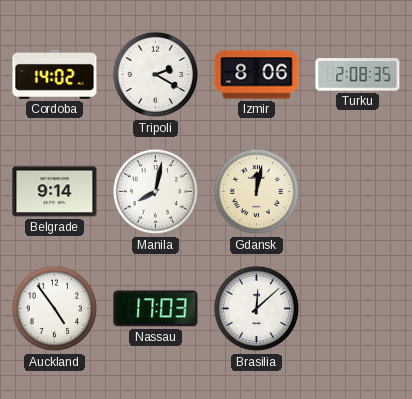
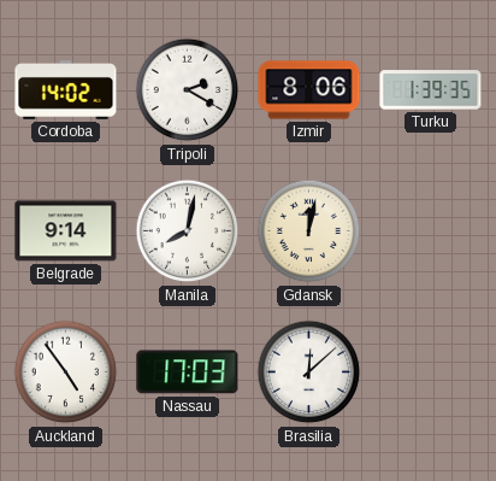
Turku: 2:08 -> 1:39 (431, 90)
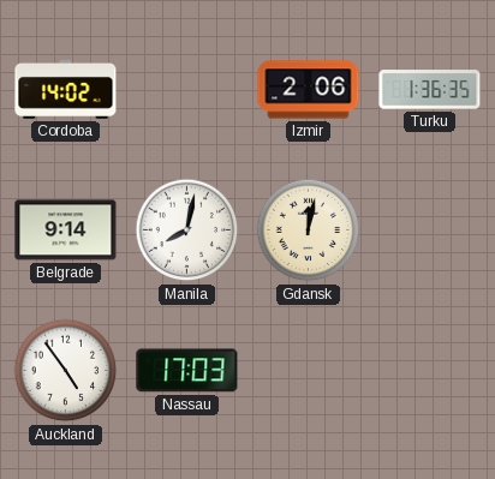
Tripoli: 2:20 -> none (188, 90)
Izmir: 8:06 -> 2:06 (309, 90)
Turku: 1:39 -> 1:36 (430, 90)
Brasilia: 12:08 -> none (309, 373)
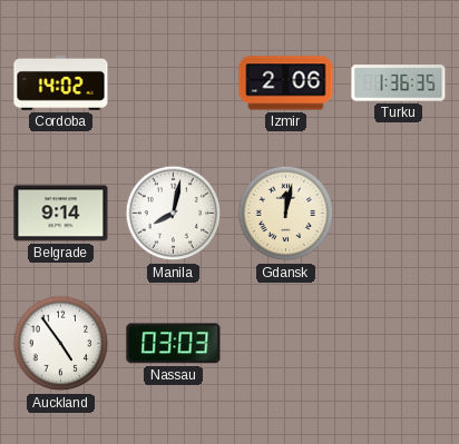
Nassau: 17:03 -> 03:03 (174, 344)
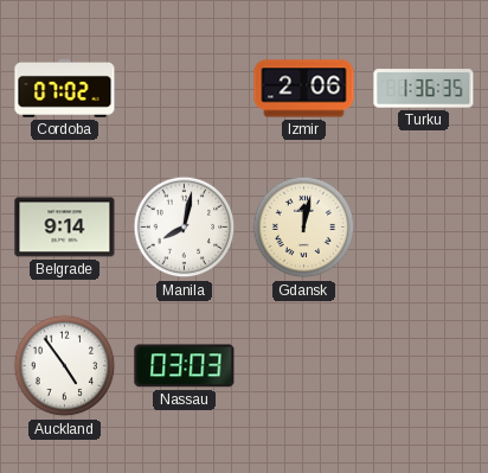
Cordoba: 14:02 -> 07:02 (65, 89)
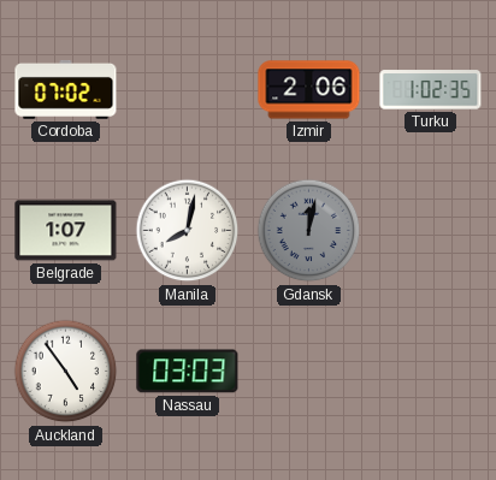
Turku: 1:36 -> 1:02 (431, 90)
Belgrade: 9:14 -> 1:07 (66, 231)
Gdansk dial: cream -> grey (309, 231)
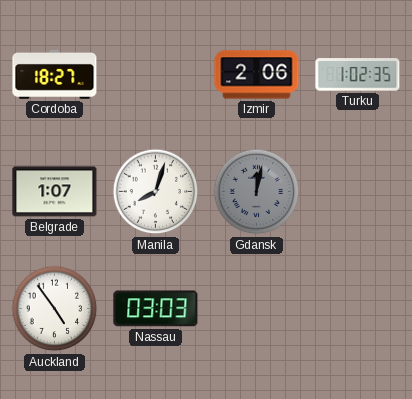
Cordoba: 07:02 -> 18:27 (55, 75)
Manila: 8:02 -> 8:03 (156, 192)
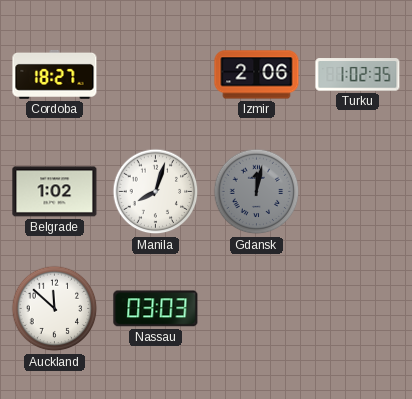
Belgrade: 1:07 -> 1:02 (55, 192)
Auckland: 4:54 -> 11:52 (55, 309)
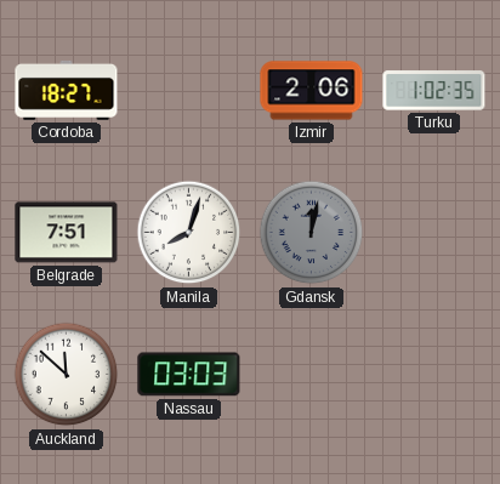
Belgrade: 1:02 -> 7:51 (67, 233)
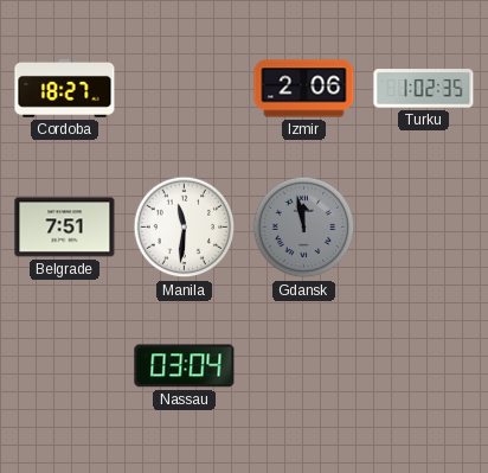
Manila: 8:03 -> 11:31 (185, 228)
Gdansk: 12:02 -> 11:58 (304, 228)
Auckland: 11:52 -> none (67, 375)
Nassau: 03:03 -> 03:04 (185, 366)
